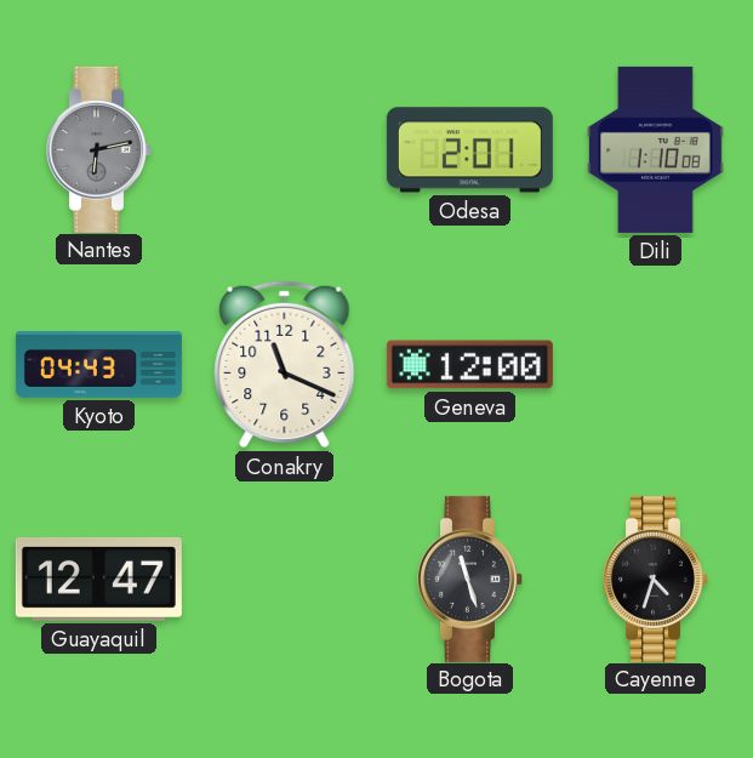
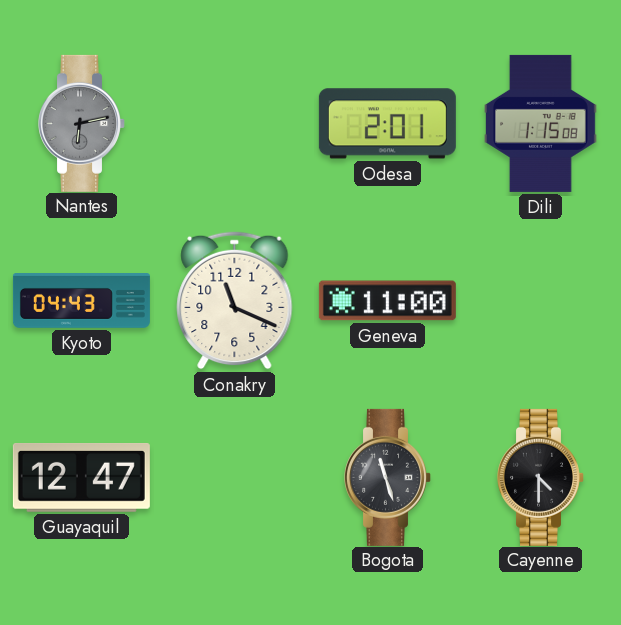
Dili: 1:10 -> 1:15 (541, 123)
Geneva: 12:00 -> 11:00 (387, 301)
Cayenne: 4:33 -> 4:30 (541, 477)
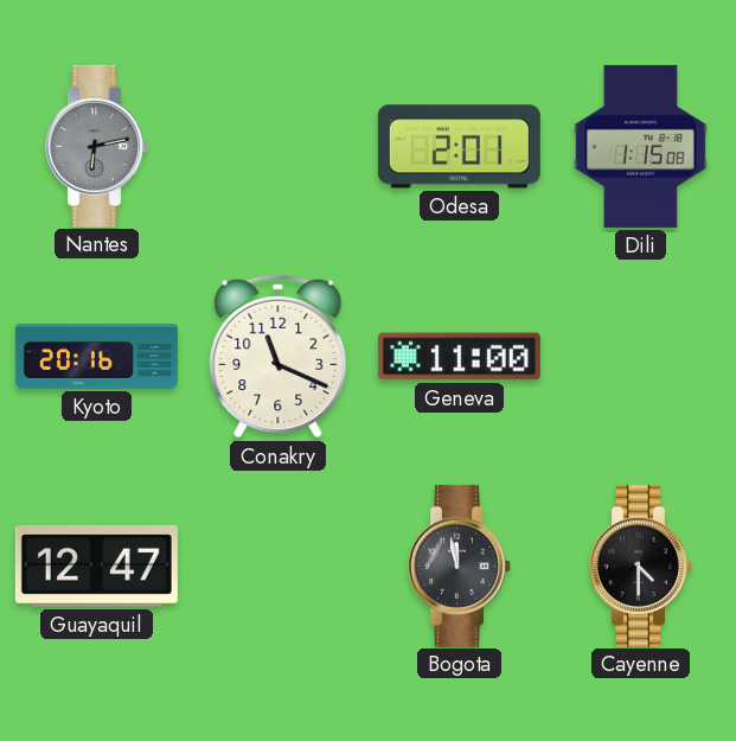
Kyoto: 04:43 -> 20:16 (96, 357)
Bogota: 11:27 -> 11:58 (460, 566)
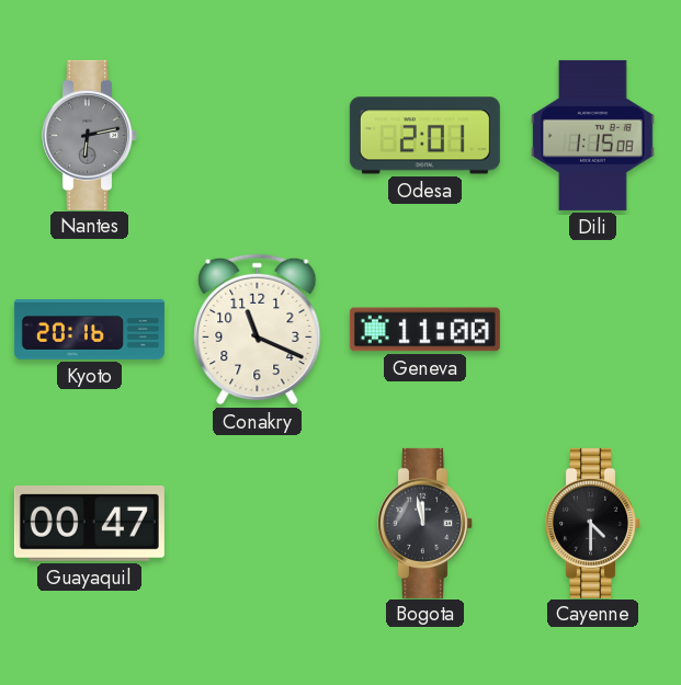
Guayaquil: 12:47 -> 00:47 (89, 524)
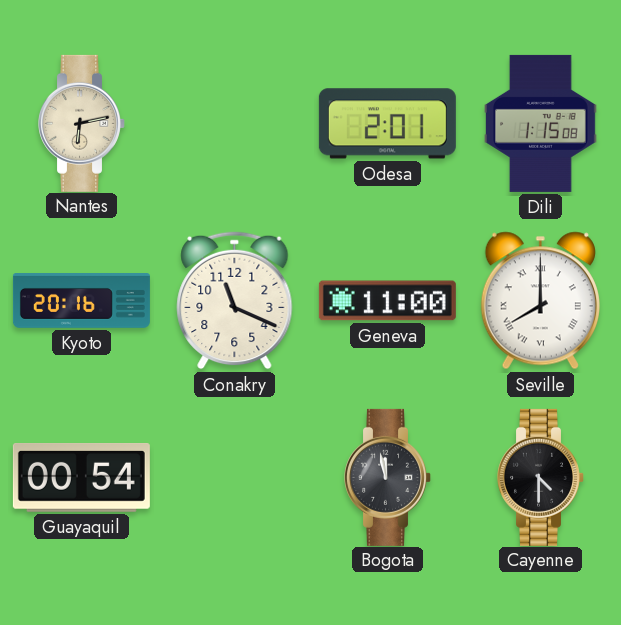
Nantes dial: grey -> cream (82, 123)
Seville: none -> 8:00 (540, 301)
Guayaquil: 00:47 -> 00:54 (81, 478)
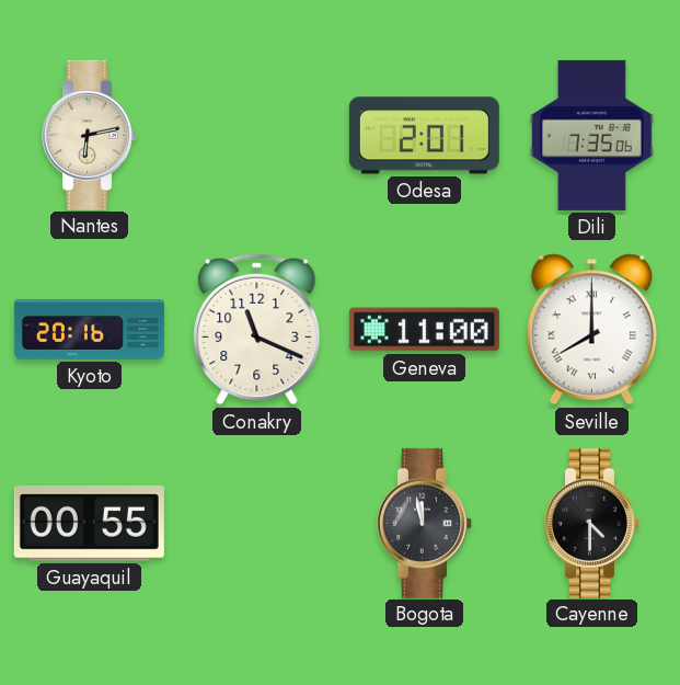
Dili: 1:15 -> 7:35 (592, 135)
Guayaquil: 00:54 -> 00:55 (89, 524)
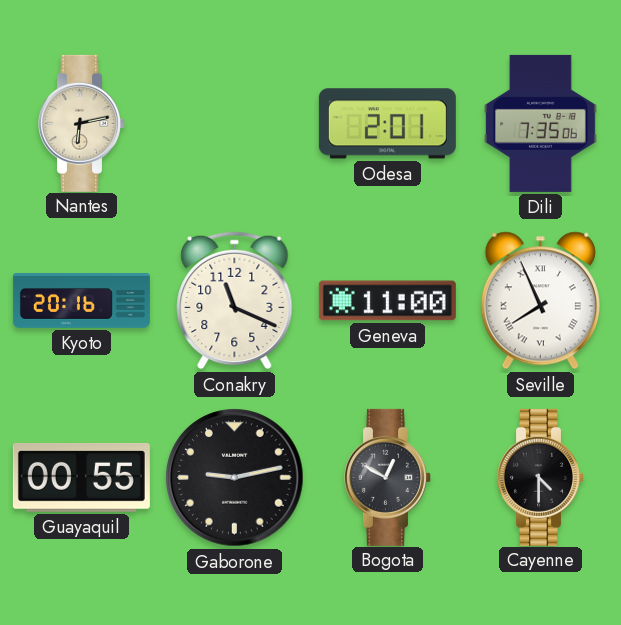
Seville: 8:00 -> 7:56 (540, 301)
Gaborone: none -> 9:13 (235, 478)
Bogota: 11:58 -> 12:50 (388, 477)
